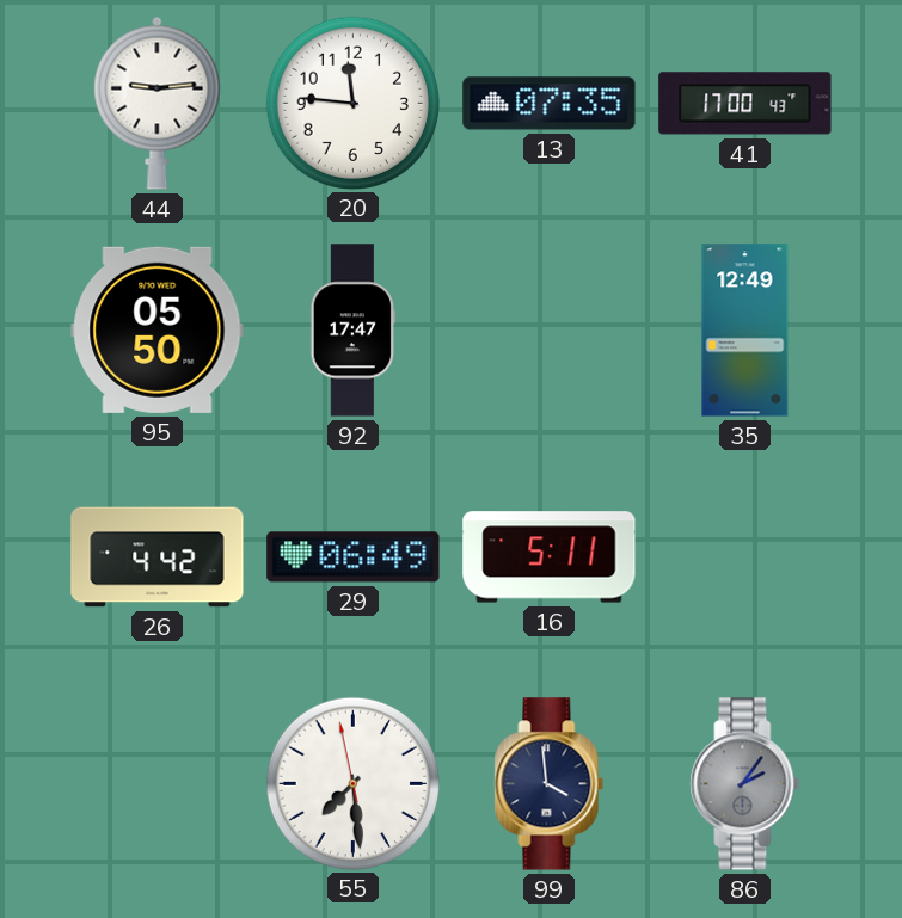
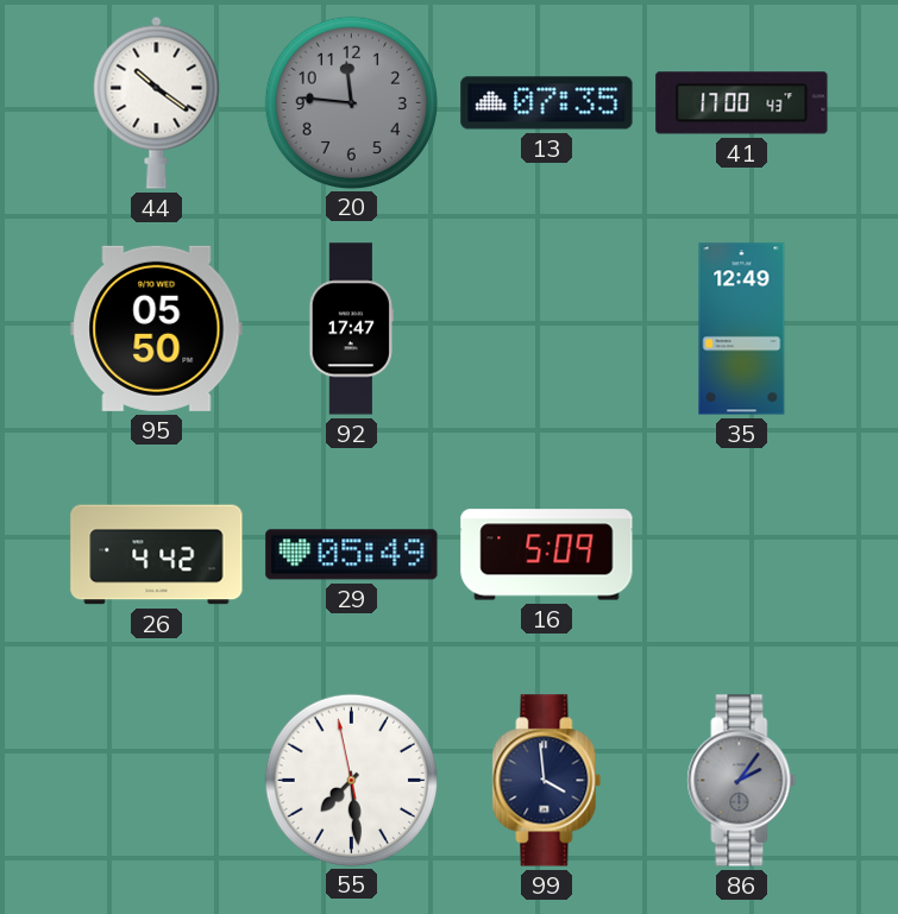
44: 9:14 -> 10:21 (157, 102)
20 dial: white -> grey (351, 102)
29: 06:49 -> 05:49 (352, 555)
16: 5:11 -> 5:09 (547, 555)
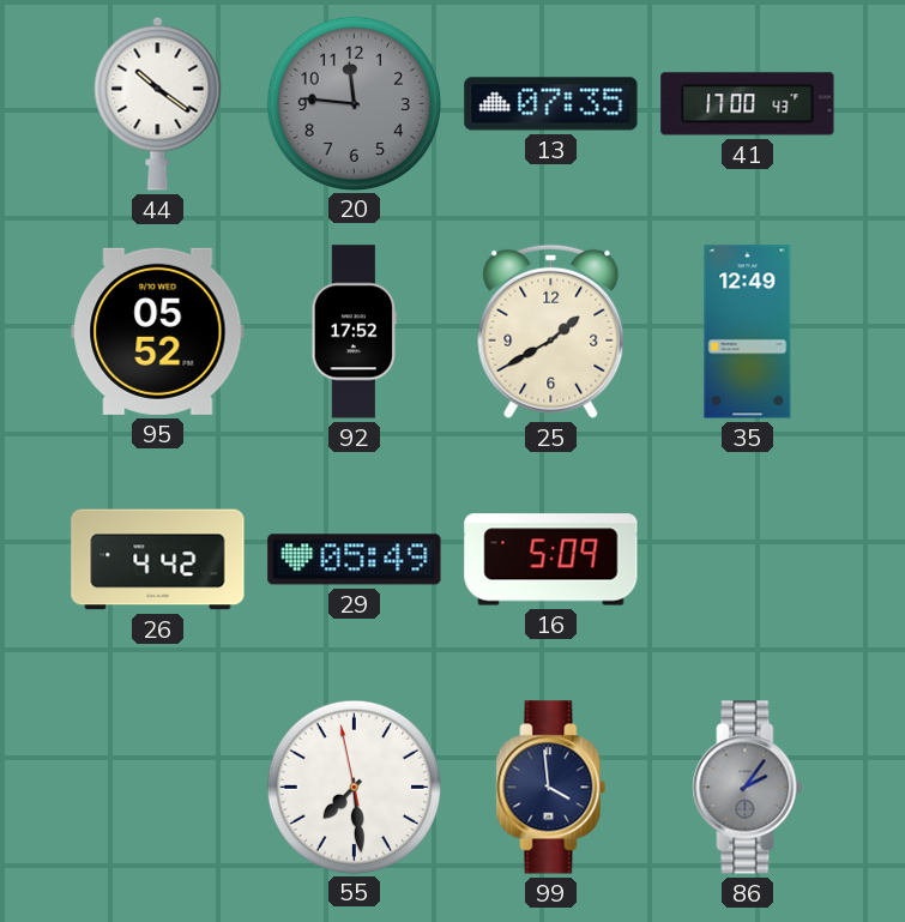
95: 05:50 -> 05:52 (158, 331)
92: 17:47 -> 17:52 (354, 332)
25: none -> 1:40 (551, 331)
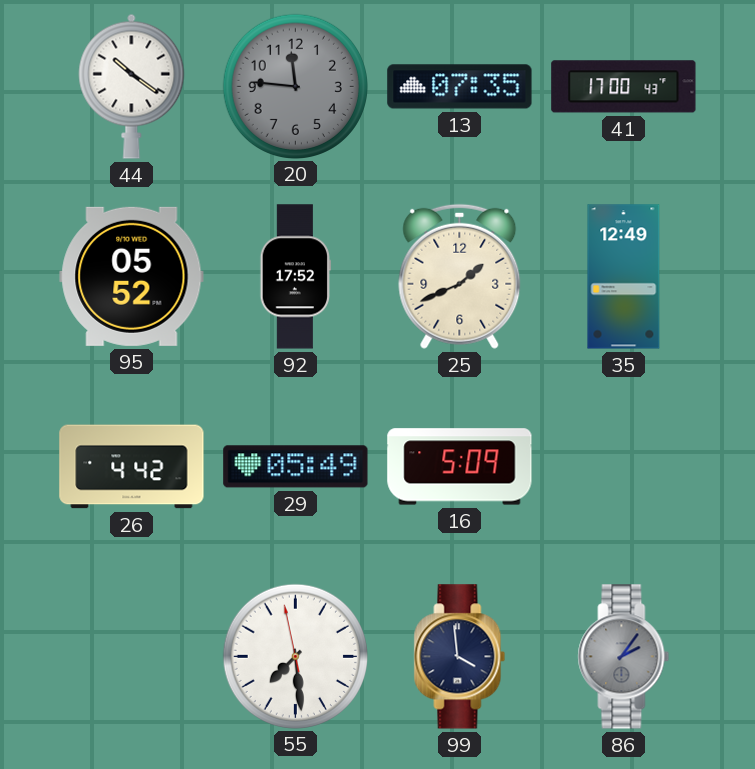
25: 1:40 -> 1:41 (460, 276)
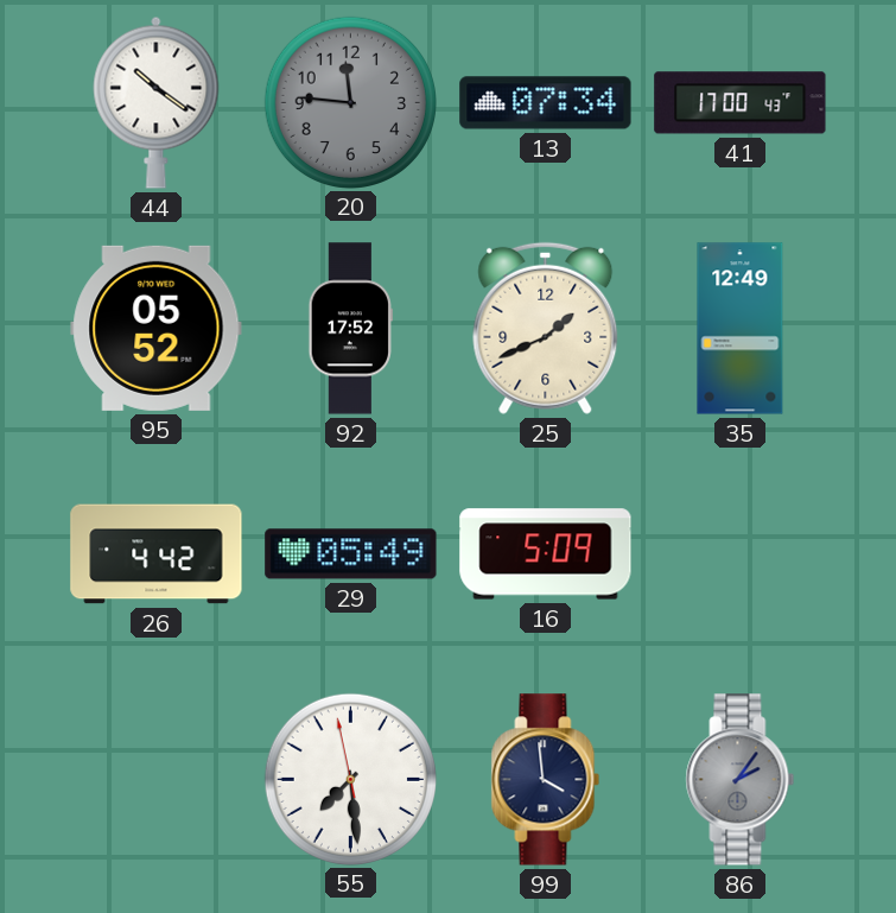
13: 07:35 -> 07:34 (546, 103)
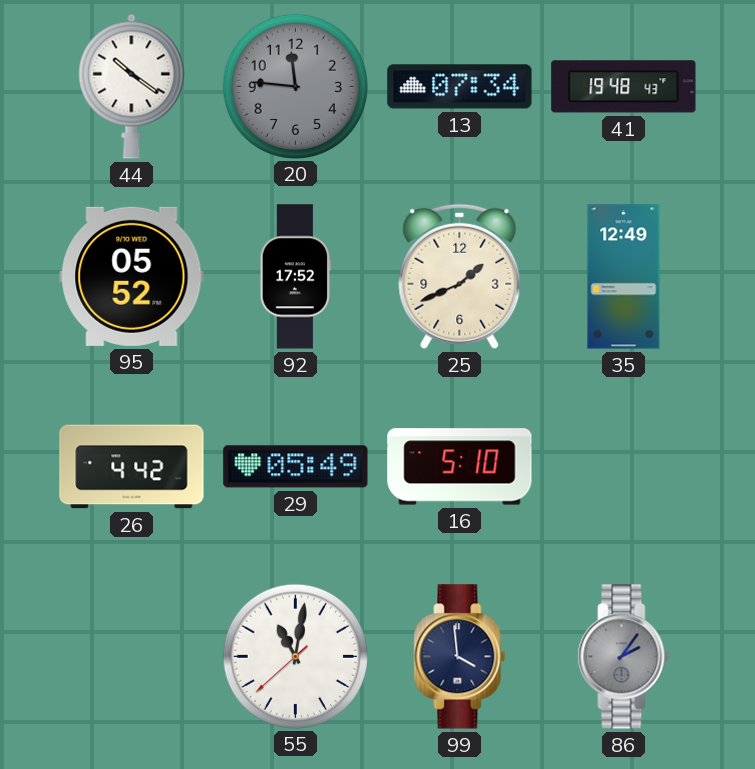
41: 17:00 -> 19:48 (624, 87)
16: 5:09 -> 5:10 (460, 467)
55: 7:28 -> 11:01 (295, 656)
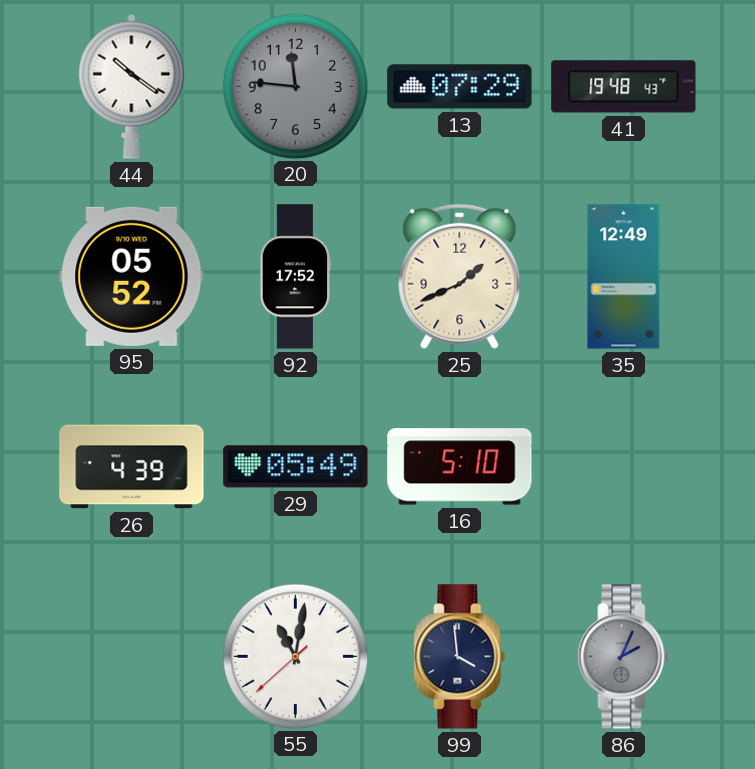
13: 07:34 -> 07:29 (460, 87)
26: 4:42 -> 4:39 (132, 467)
86: 2:06 -> 2:04 (624, 657)
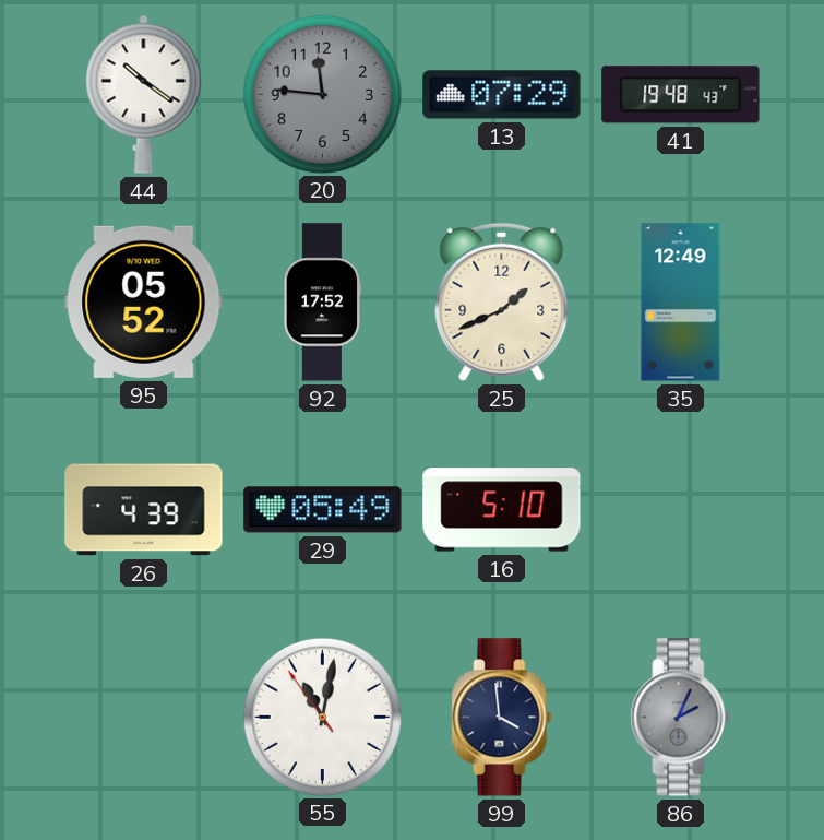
55: 11:01:38 -> 11:01:54 (322, 717)
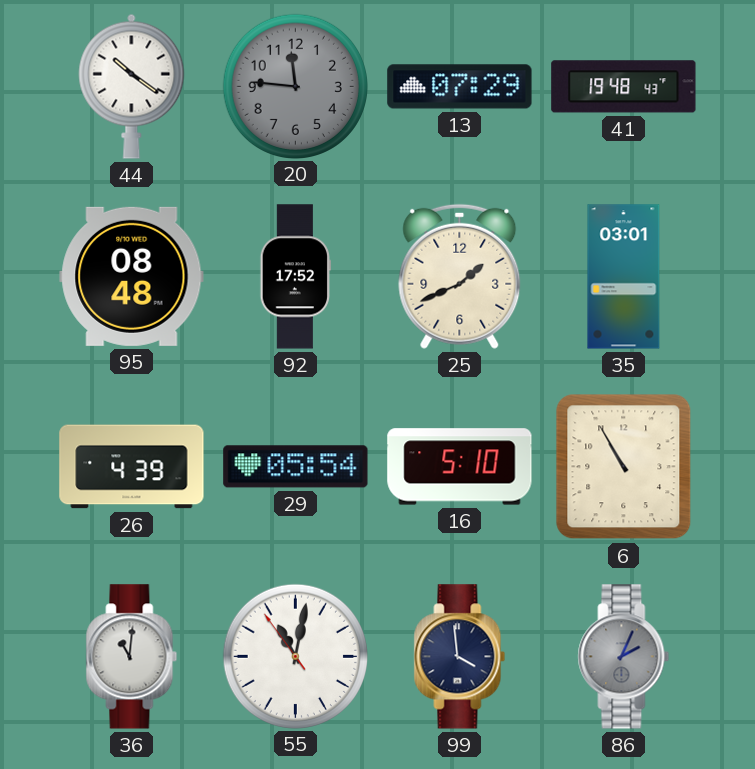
95: 05:52 -> 08:48 (132, 276)
35: 12:49 -> 03:01 (624, 277)
29: 05:49 -> 05:54 (296, 467)
6: none -> 10:55 (624, 467)
36: none -> 11:01 (132, 657)
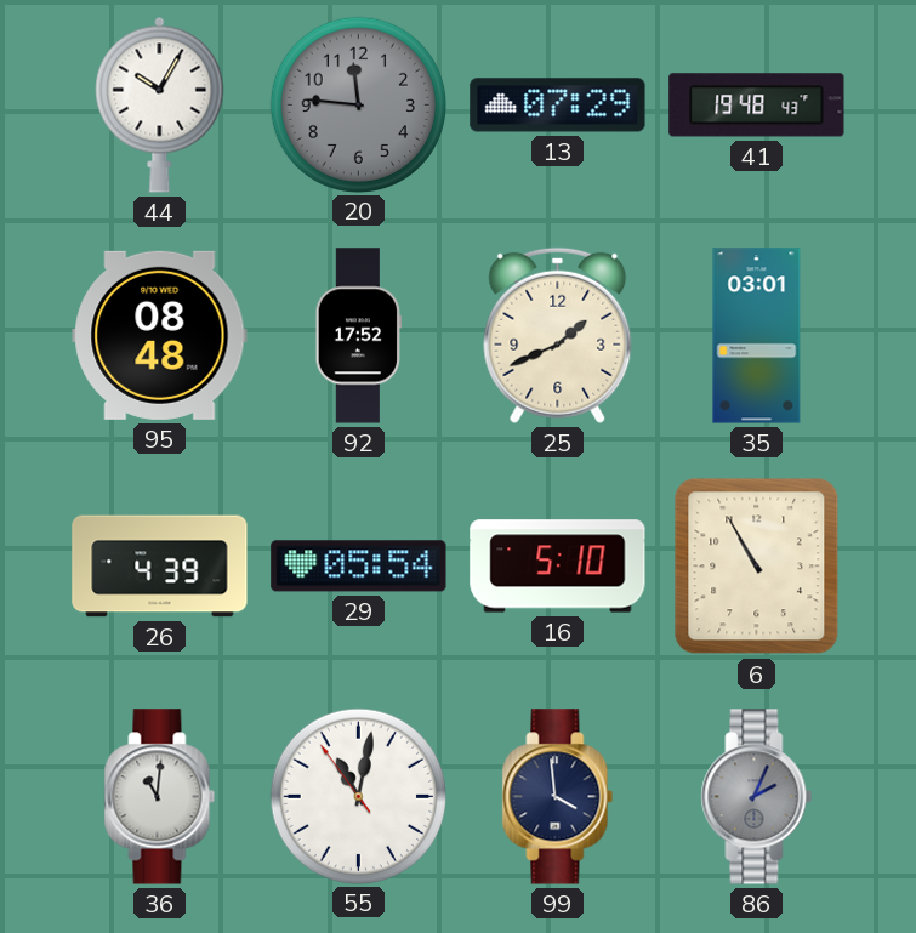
44: 10:21 -> 10:05 (160, 104)
